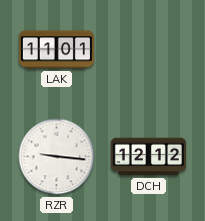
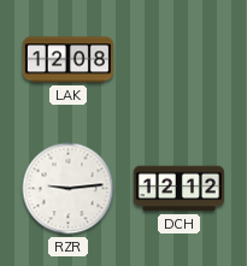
LAK: 11:01 -> 12:08 (67, 60)
RZR: 9:16 -> 9:14 (69, 189)
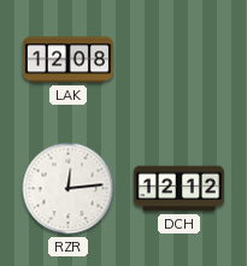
RZR: 9:14 -> 12:14 (69, 189)
